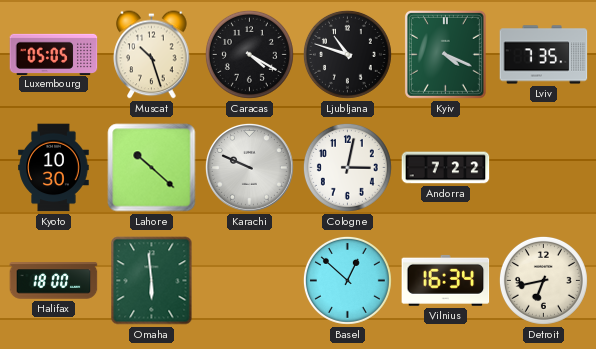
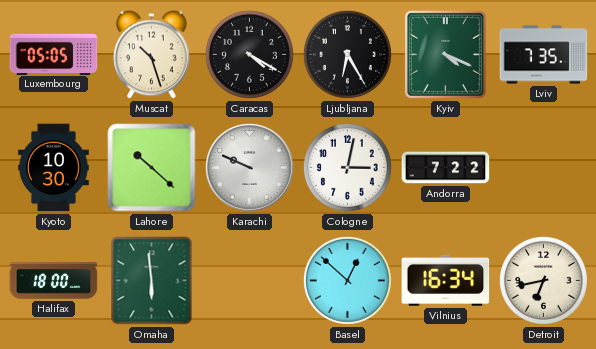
Ljubljana: 10:48 -> 6:25 (347, 54)
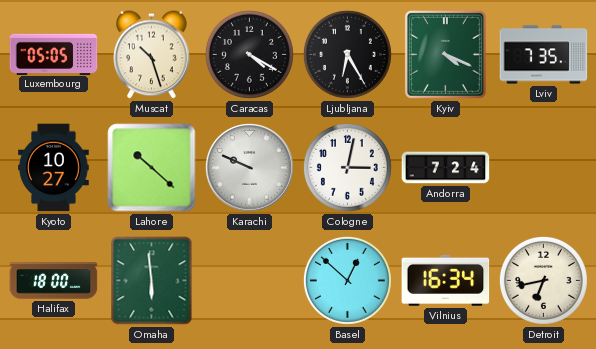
Kyoto: 10:30 -> 10:27 (54, 168)
Andorra: 7:22 -> 7:24 (446, 168)
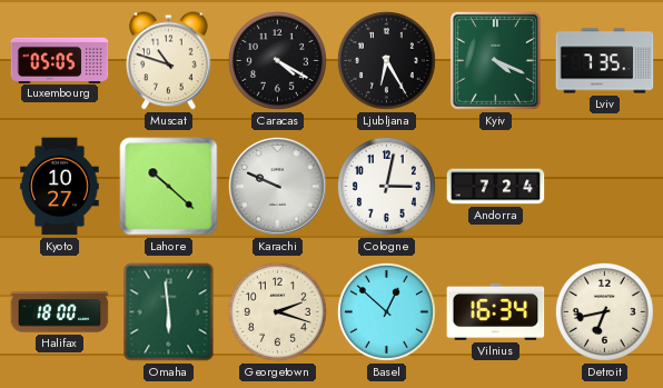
Muscat: 10:27 -> 10:48 (169, 61)
Georgetown: none -> 2:18 (277, 311)
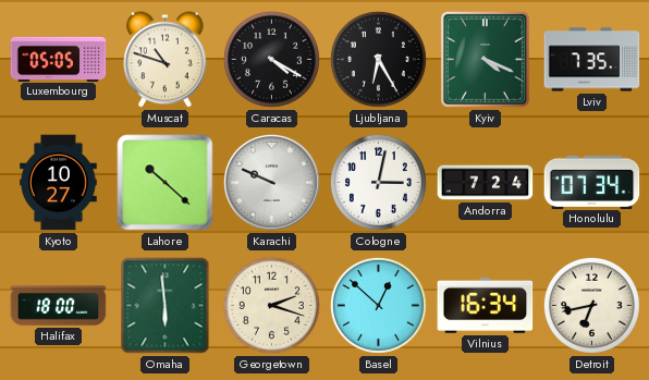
Honolulu: none -> 07:34 (592, 182)
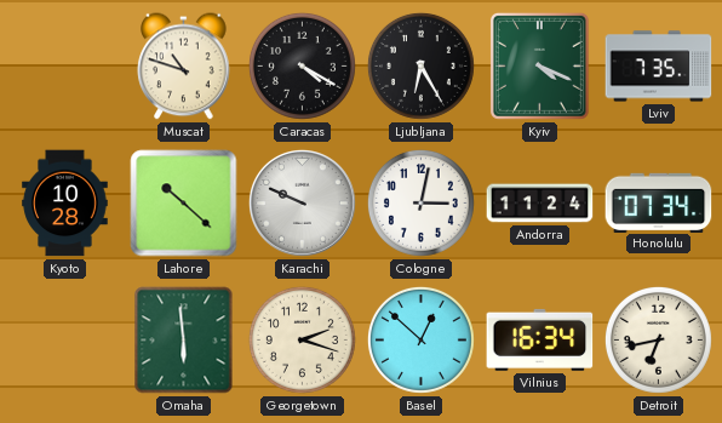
Luxembourg: 05:05 -> none (59, 59)
Kyoto: 10:27 -> 10:28 (65, 204)
Andorra: 7:24 -> 11:24 (540, 204)
Halifax: 18:00 -> none (59, 306)
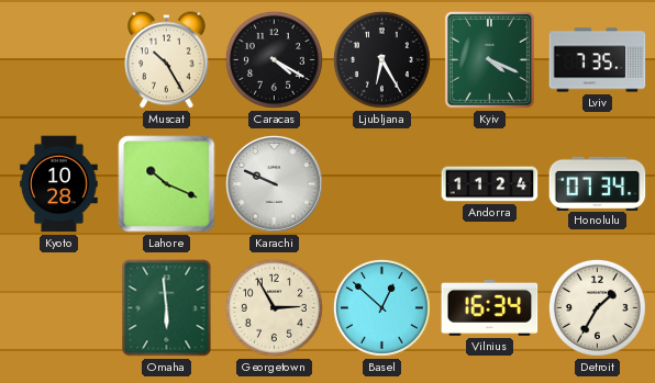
Muscat: 10:48 -> 10:25 (167, 60)
Lahore: 10:22 -> 10:19 (167, 184)
Cologne: 3:02 -> none (420, 202)
Georgetown: 2:18 -> 2:55 (274, 307)
Detroit: 6:43 -> 1:35 (597, 307)
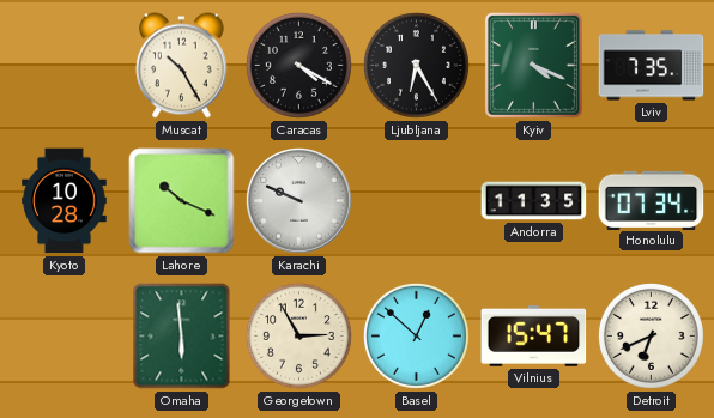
Andorra: 11:24 -> 11:35 (534, 201)
Vilnius: 16:34 -> 15:47 (534, 335)
Detroit: 1:35 -> 6:41 (651, 335)
